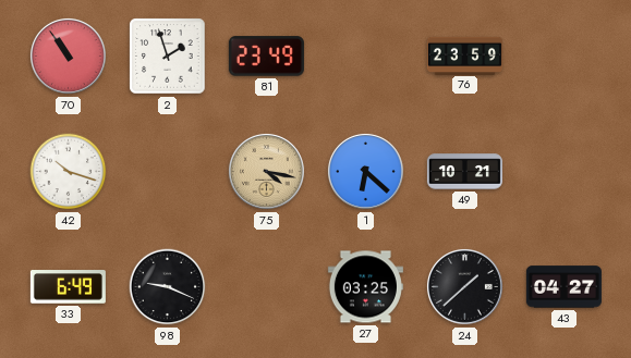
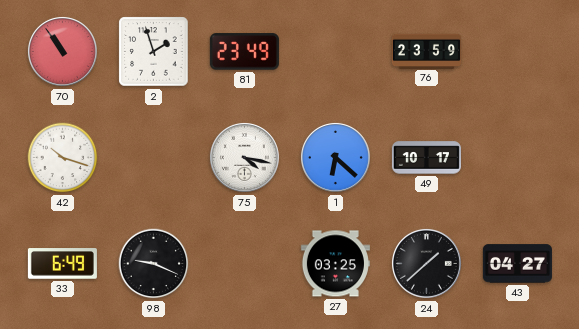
75 dial: champagne -> white (244, 157)
49: 10:21 -> 10:17 (426, 158)
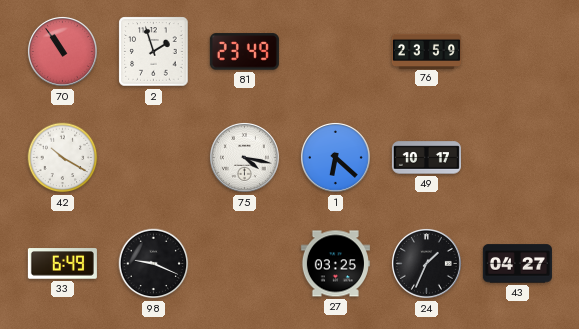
42: 10:18 -> 10:20 (63, 158)
24: 1:38 -> 1:34 (426, 263)
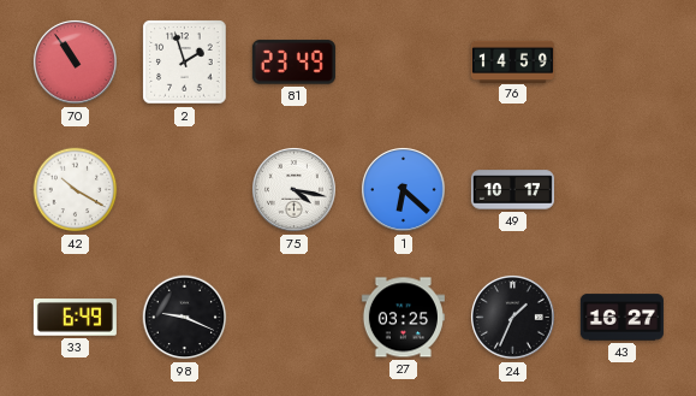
76: 23:59 -> 14:59 (512, 61)
43: 04:27 -> 16:27 (621, 318)
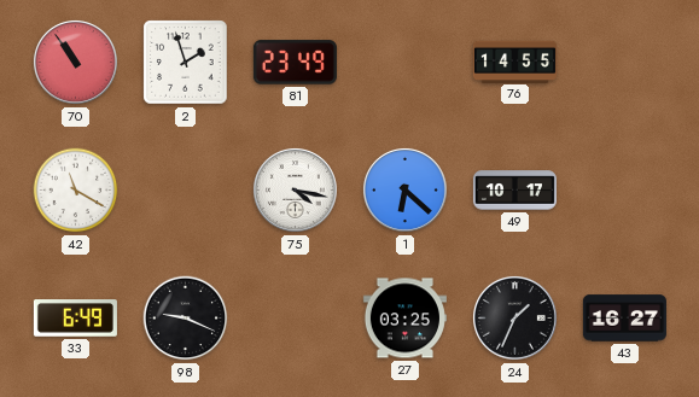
76: 14:59 -> 14:55 (514, 62)
42: 10:20 -> 11:20 (76, 191)
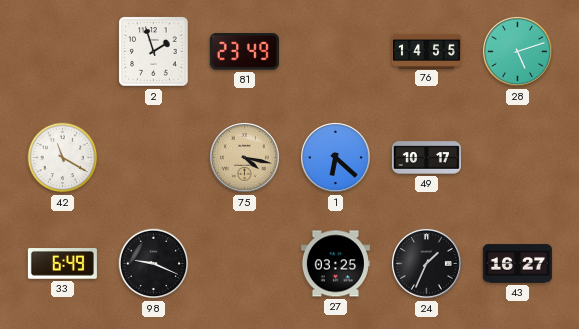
70: 10:54 -> none (75, 62)
28: none -> 5:12 (517, 51)
75 dial: white -> champagne (244, 157)
